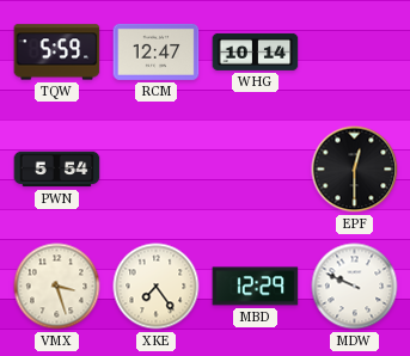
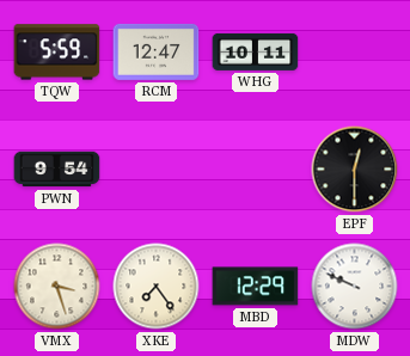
WHG: 10:14 -> 10:11 (256, 51)
PWN: 5:54 -> 9:54 (57, 170)
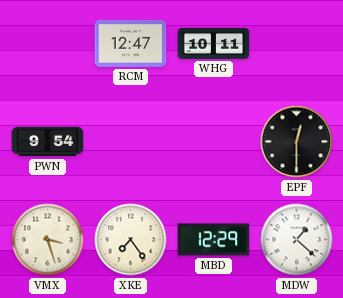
TQW: 5:59 -> none (57, 53)
MDW: 9:49 -> 1:22 (297, 240)
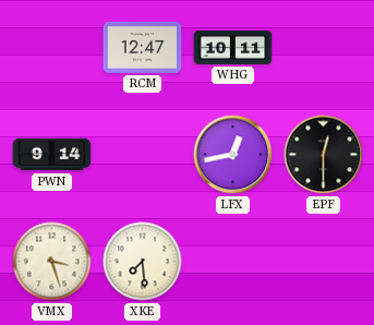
PWN: 9:54 -> 9:14 (52, 155)
LFX: none -> 12:43 (233, 155)
XKE: 7:24 -> 7:29 (143, 262)
MBD: 12:29 -> none (214, 240)
MDW: 1:22 -> none (297, 240)
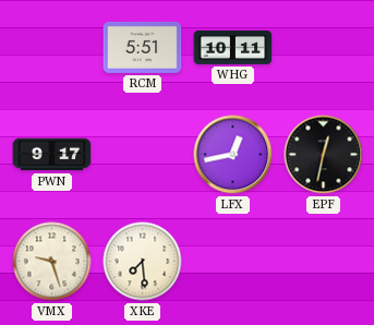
RCM: 12:47 -> 5:51 (143, 47)
PWN: 9:14 -> 9:17 (52, 155)
EPF: 12:30 -> 12:32 (324, 155)
VMX: 3:27 -> 9:27 (52, 262)
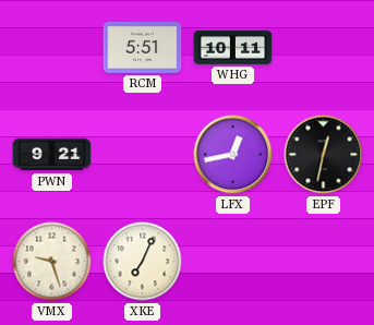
PWN: 9:17 -> 9:21 (52, 155)
XKE: 7:29 -> 7:04 (143, 262)
